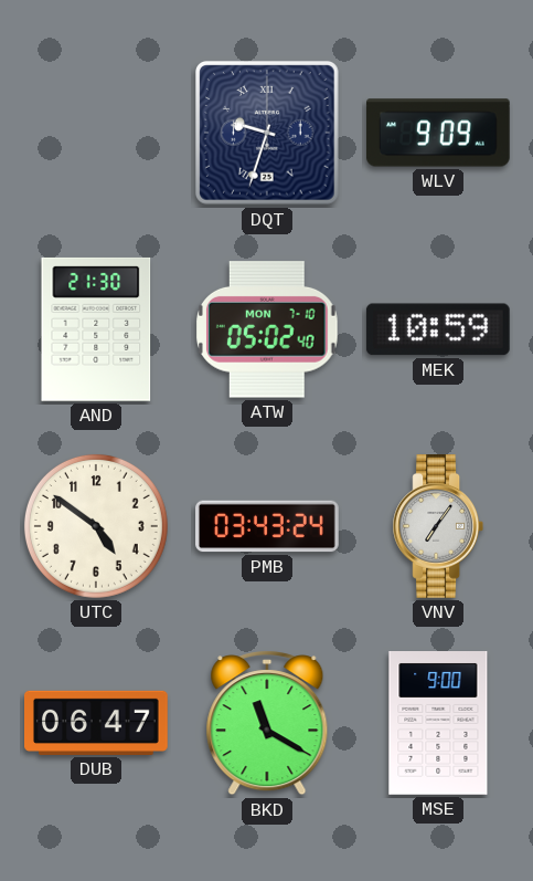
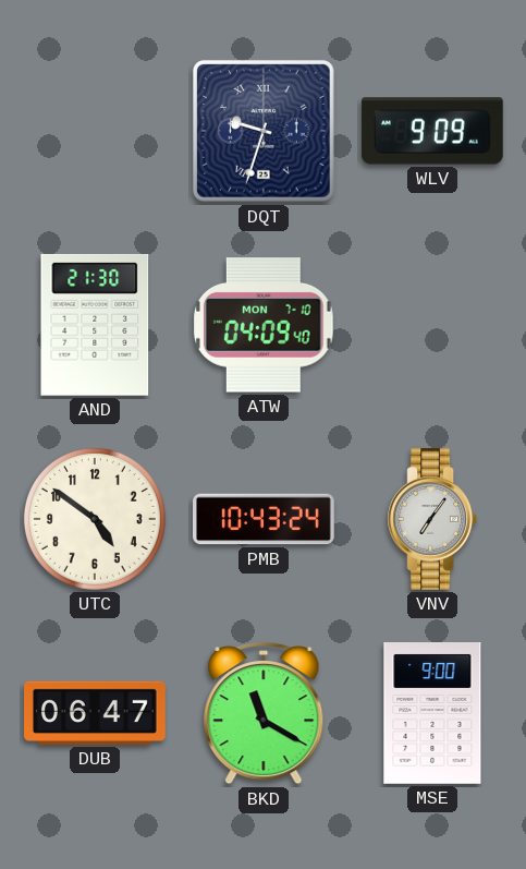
ATW: 05:02 -> 04:09 (265, 325)
MEK: 10:59 -> none (438, 329)
PMB: 03:43 -> 10:43 (264, 519)
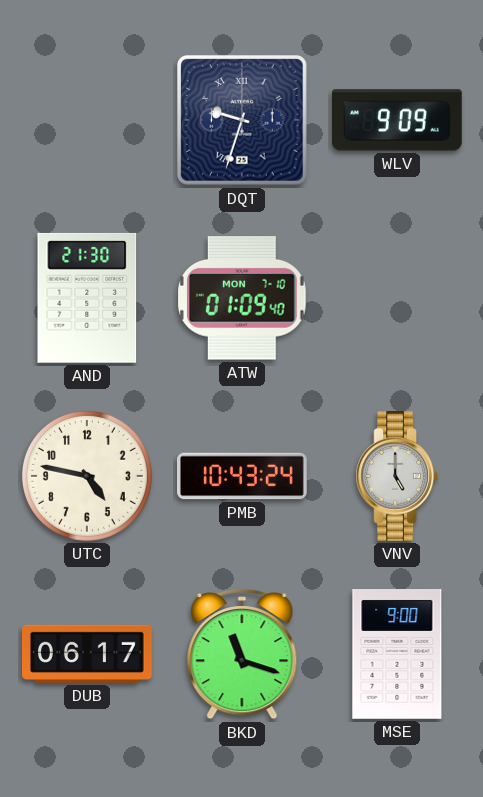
ATW: 04:09 -> 01:09 (243, 298)
UTC: 4:51 -> 4:47 (87, 476)
VNV: 7:06 -> 5:00 (396, 477)
DUB: 06:47 -> 06:17 (87, 654)
BKD: 11:20 -> 11:18 (242, 655)
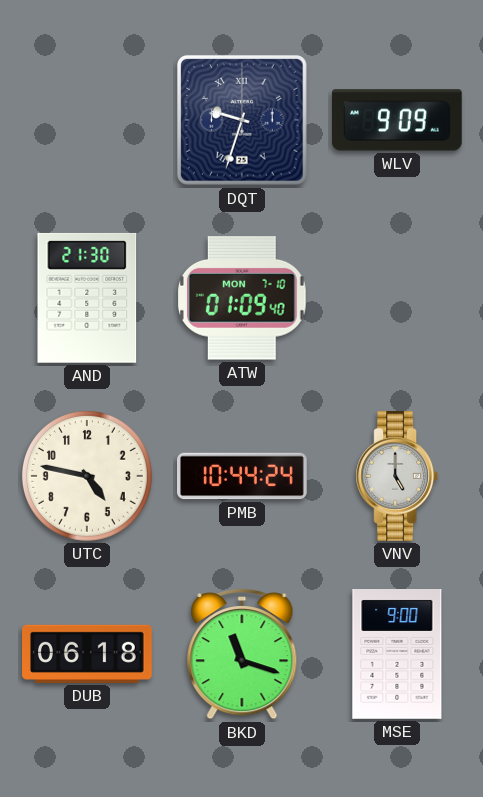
PMB: 10:43 -> 10:44 (242, 476)
DUB: 06:17 -> 06:18 (87, 654)
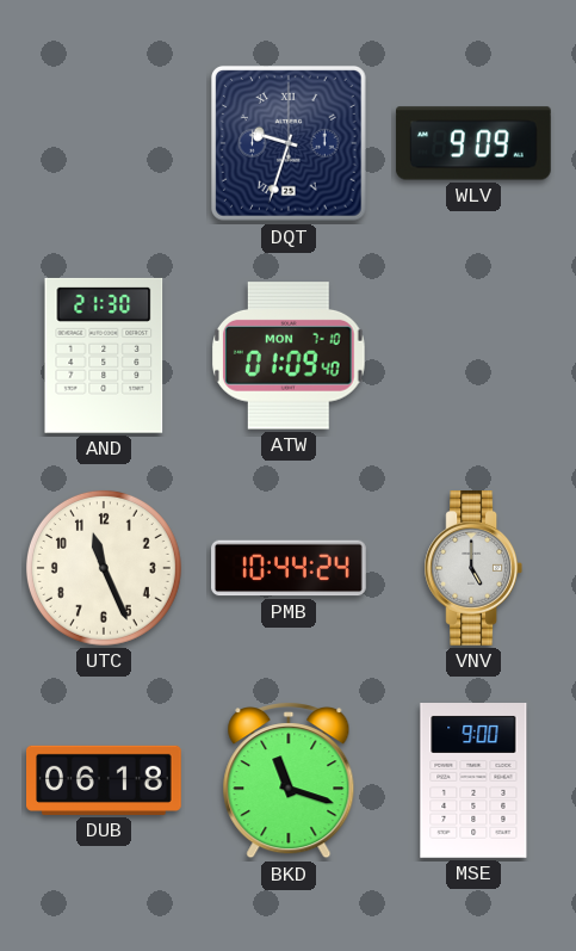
UTC: 4:47 -> 11:26 (104, 568)
